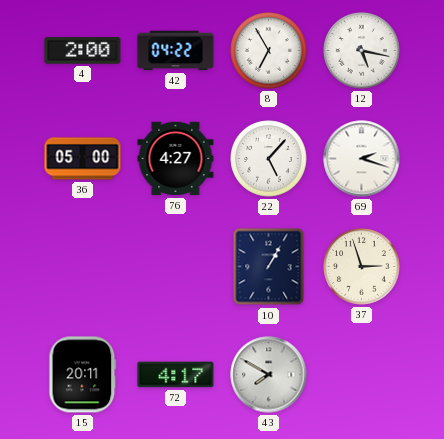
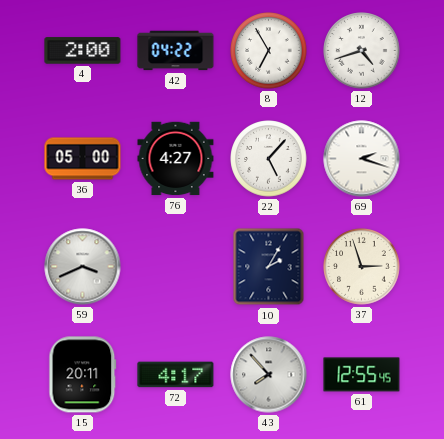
12: 5:17 -> 4:42 (362, 51)
59: none -> 3:41 (83, 267)
10: 1:05 -> 2:05 (269, 267)
43: 7:50 -> 7:53 (269, 375)
61: none -> 12:55 (362, 375)
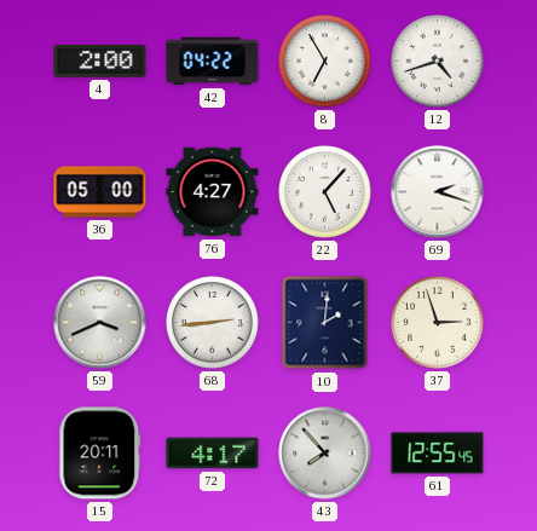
68: none -> 2:44 (213, 323)
10: 2:05 -> 2:01 (325, 323)
